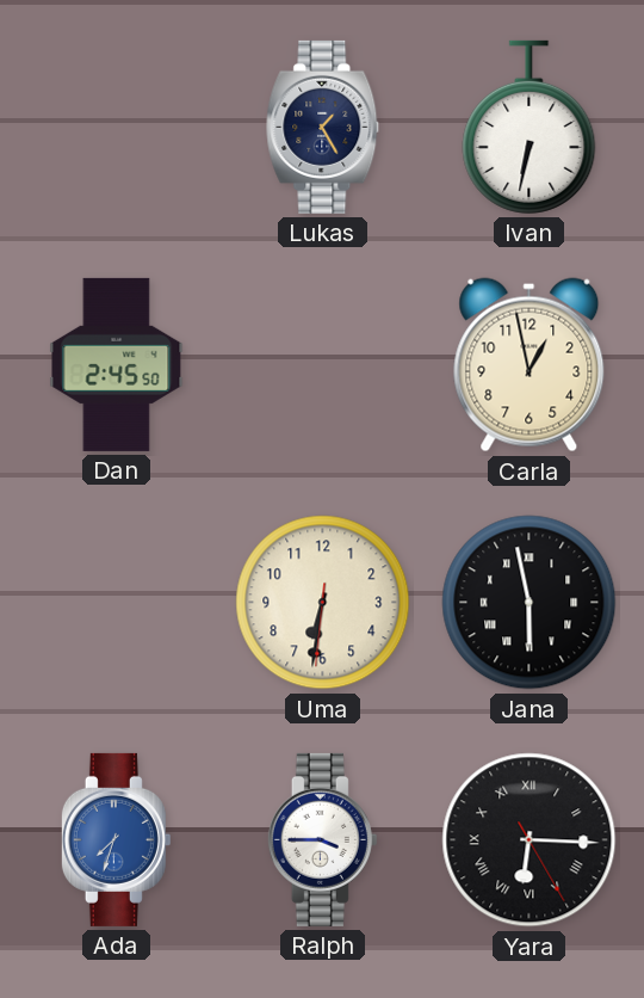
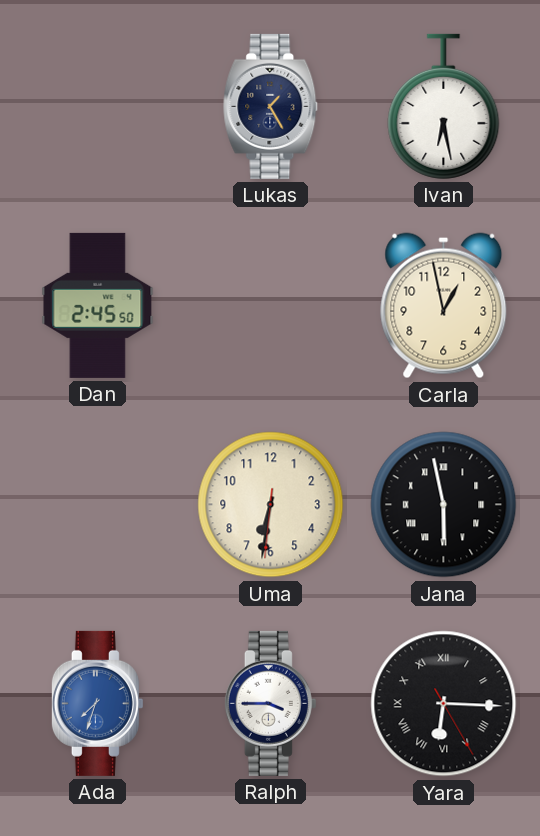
Ivan: 6:32 -> 6:28 (444, 106)
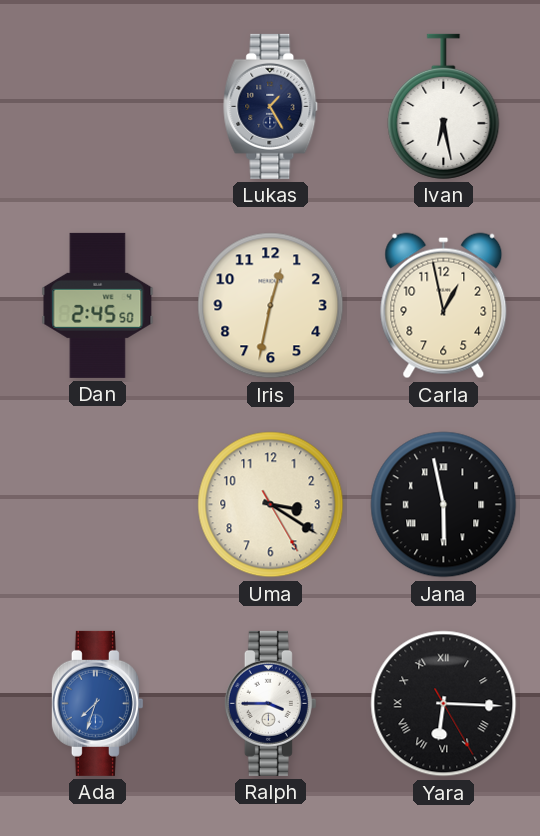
Iris: none -> 12:32 (271, 306)
Uma: 6:31 -> 3:20 (271, 505)
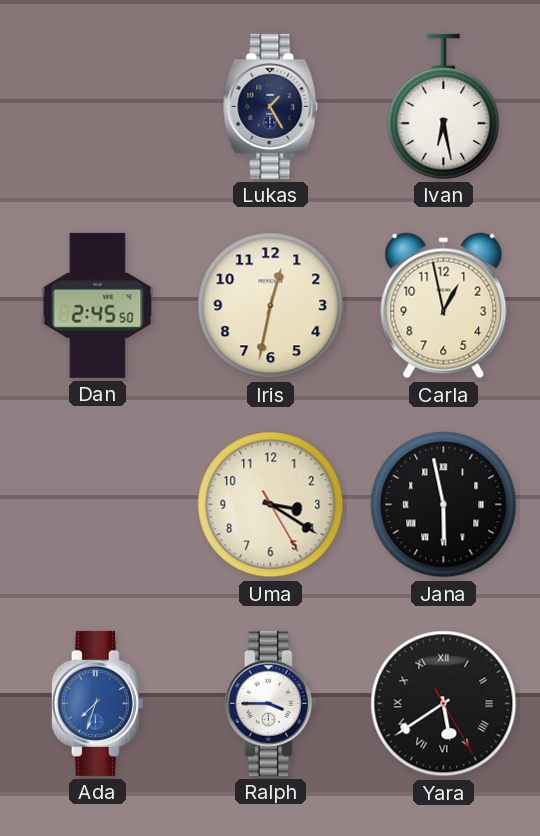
Yara: 6:15 -> 5:39 (444, 704)
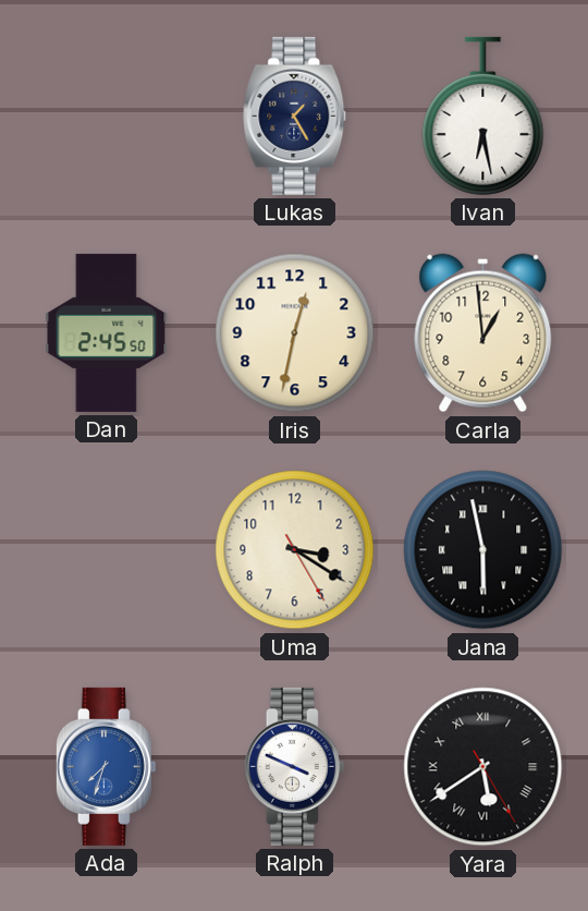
Carla: 12:58 -> 12:59 (483, 333)
Ralph: 3:45 -> 3:49 (294, 766)
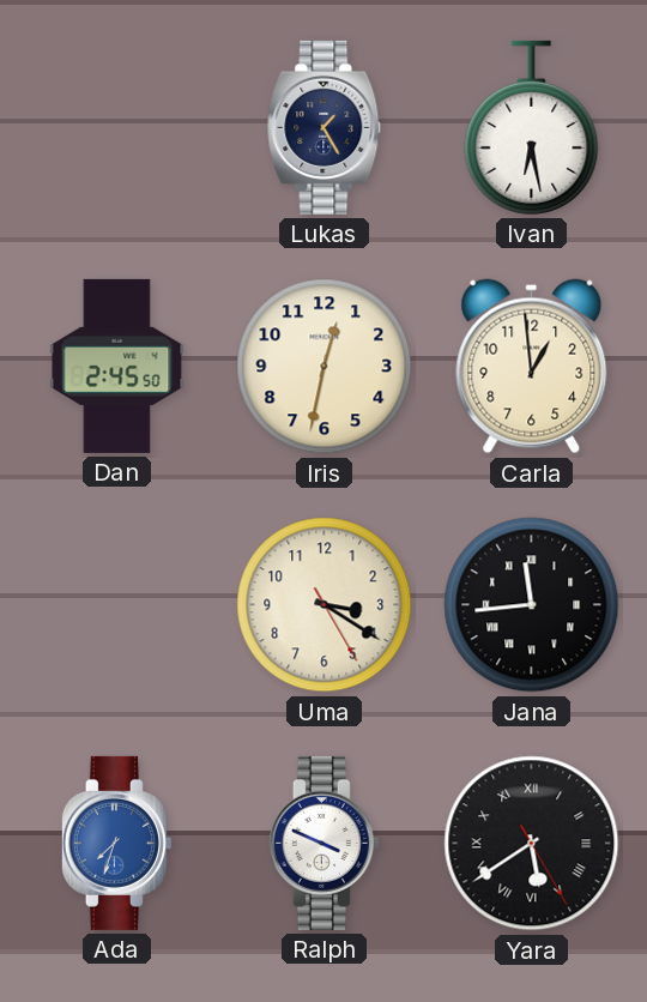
Jana: 5:58 -> 11:44 (532, 605)
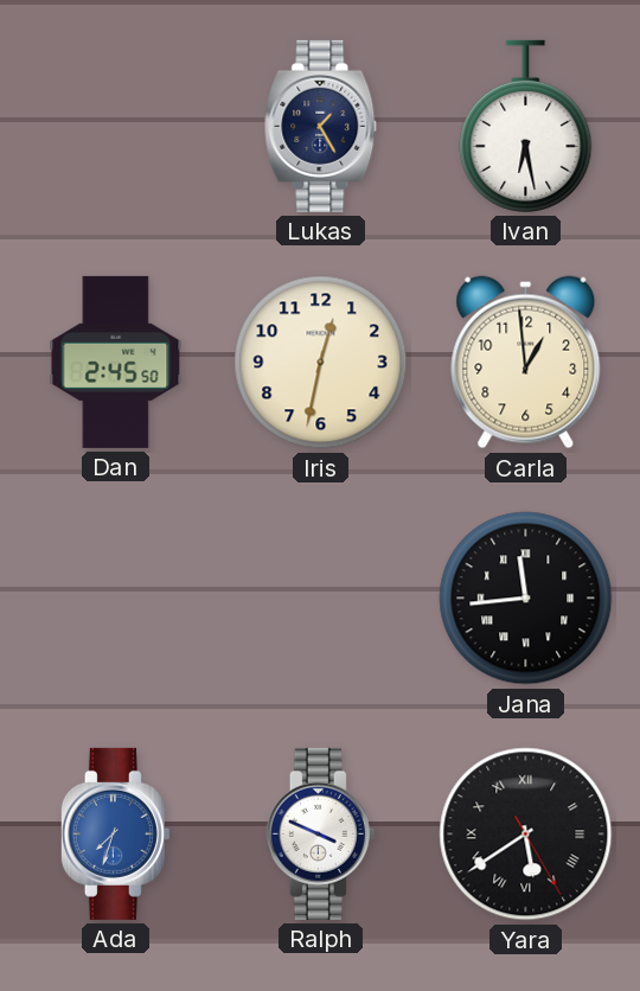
Uma: 3:20 -> none (325, 605)
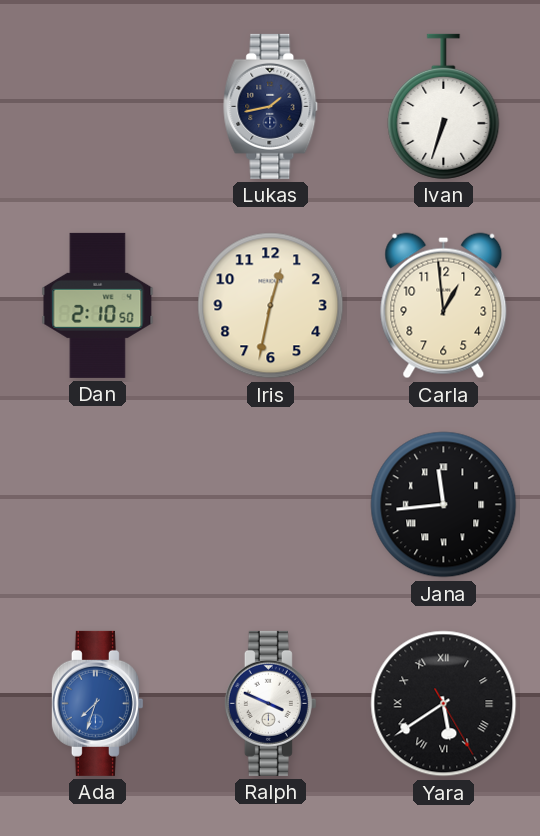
Lukas: 1:25 -> 1:43 (271, 106)
Ivan: 6:28 -> 6:33 (444, 106)
Dan: 2:45 -> 2:10 (98, 305)
